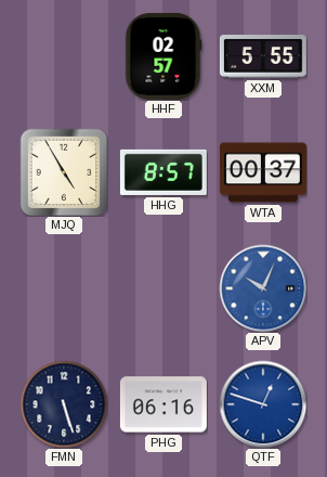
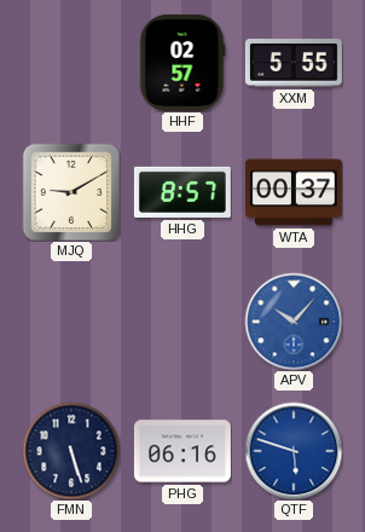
MJQ: 4:55 -> 9:10 (71, 192)
APV: 10:04 -> 10:07 (294, 322)
QTF: 12:48 -> 5:48 (294, 451)
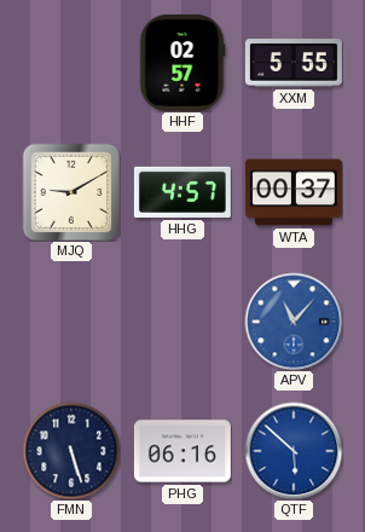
HHG: 8:57 -> 4:57 (182, 192)
APV: 10:07 -> 11:07 (294, 322)
QTF: 5:48 -> 5:52 (294, 451)
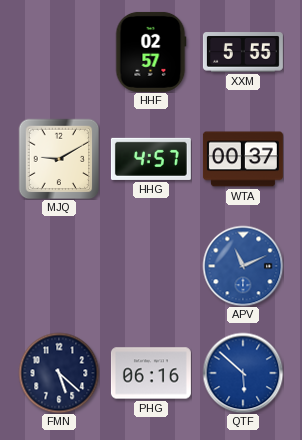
APV: 11:07 -> 11:11 (243, 266)
FMN: 5:27 -> 5:22 (59, 373)
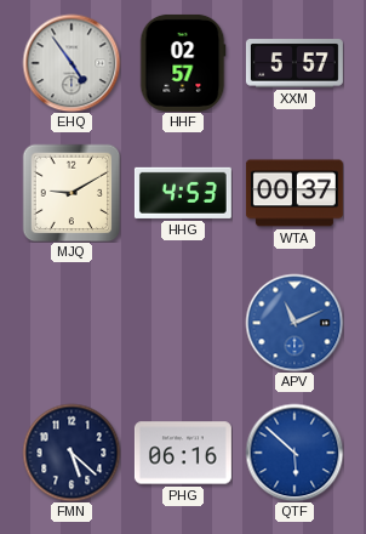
EHQ: none -> 4:54 (72, 63)
XXM: 5:55 -> 5:57 (294, 63)
HHG: 4:57 -> 4:53 (183, 193)
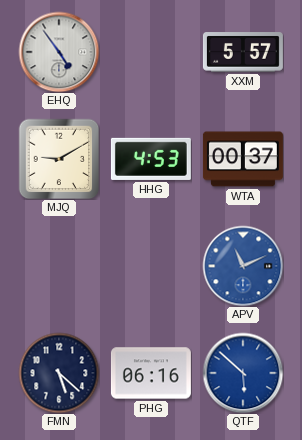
HHF: 02:57 -> none (183, 63)
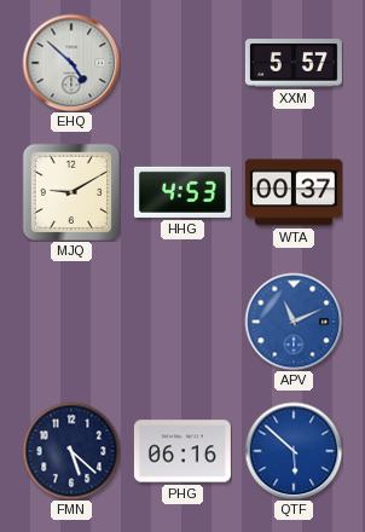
EHQ: 4:54 -> 4:52 (71, 63)
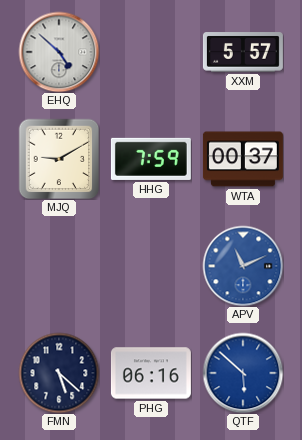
HHG: 4:53 -> 7:59 (151, 159)
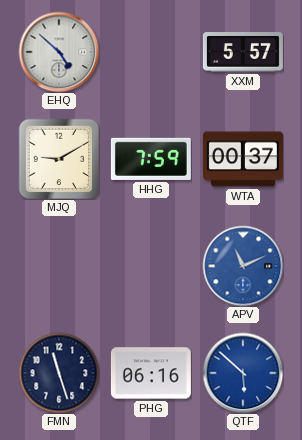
FMN: 5:22 -> 11:27 (59, 373)
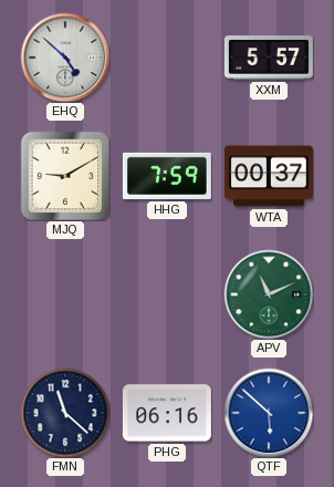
APV dial: blue -> green (269, 294)
FMN: 11:27 -> 11:22 (65, 413)
